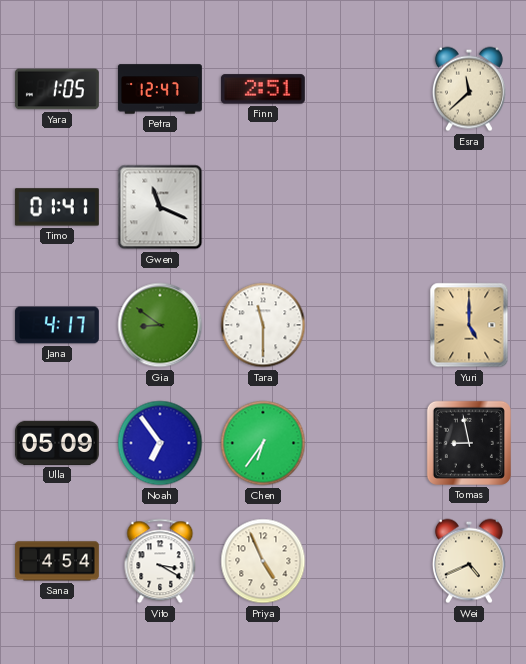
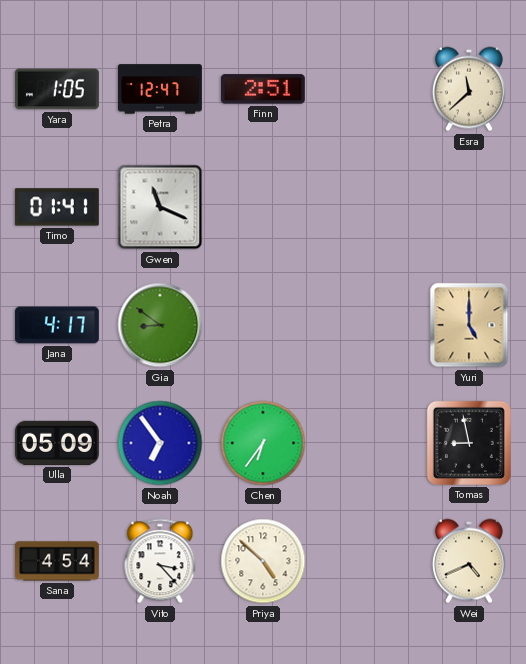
Tara: 11:30 -> none (263, 325)
Vito: 3:20 -> 3:23 (160, 561)
Priya: 4:56 -> 4:52 (263, 561)
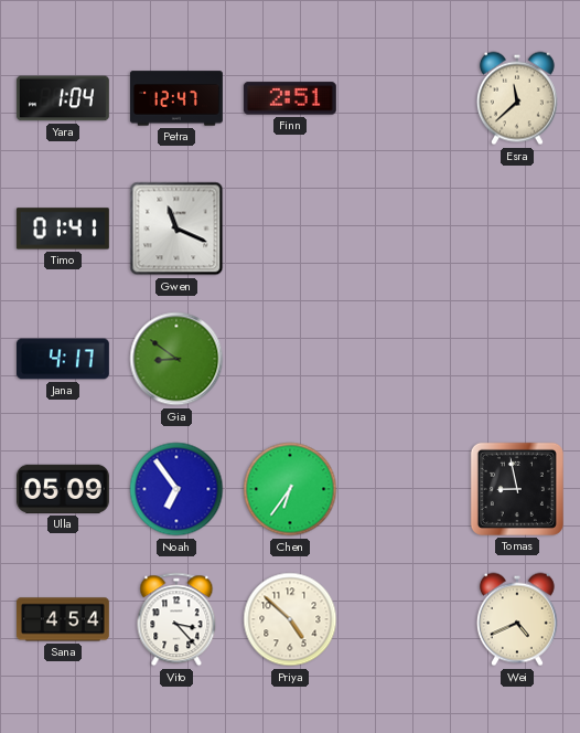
Yara: 1:05 -> 1:04 (63, 98)
Yuri: 5:00 -> none (469, 325)
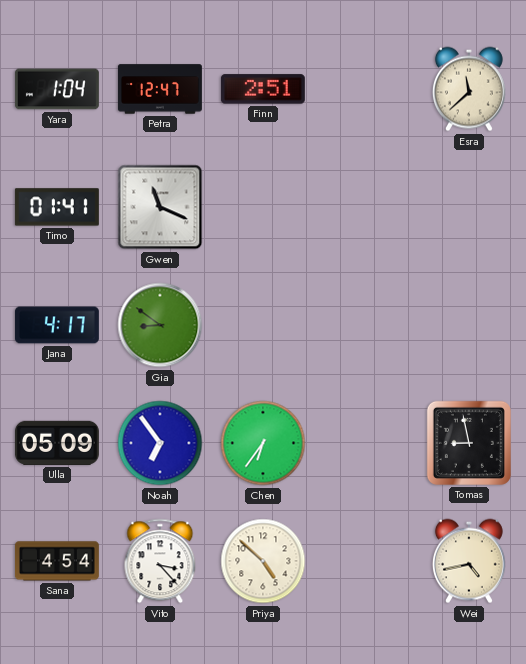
Wei: 4:41 -> 4:43 (469, 561)
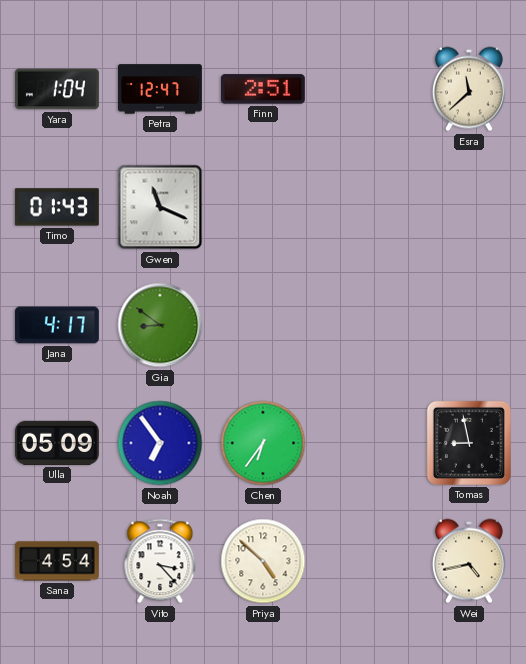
Timo: 01:41 -> 01:43 (57, 207)
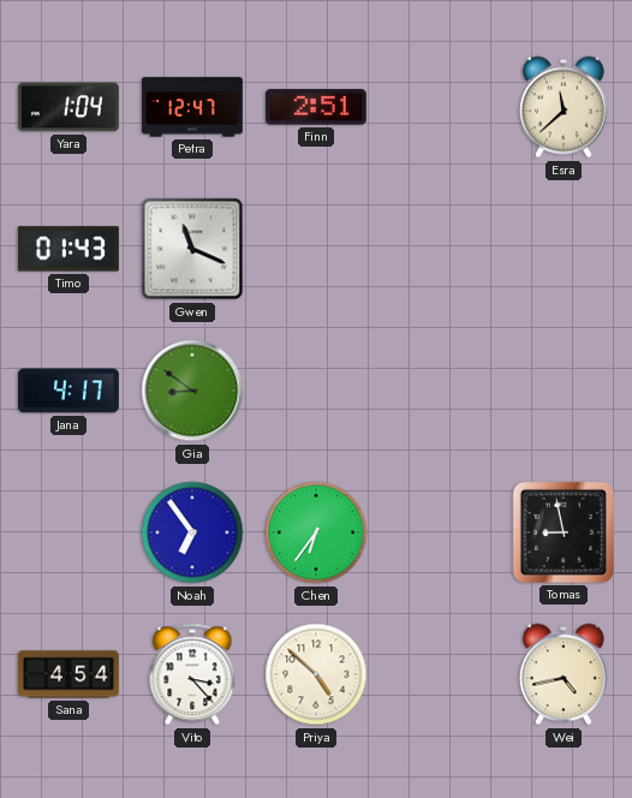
Ulla: 05:09 -> none (57, 443)
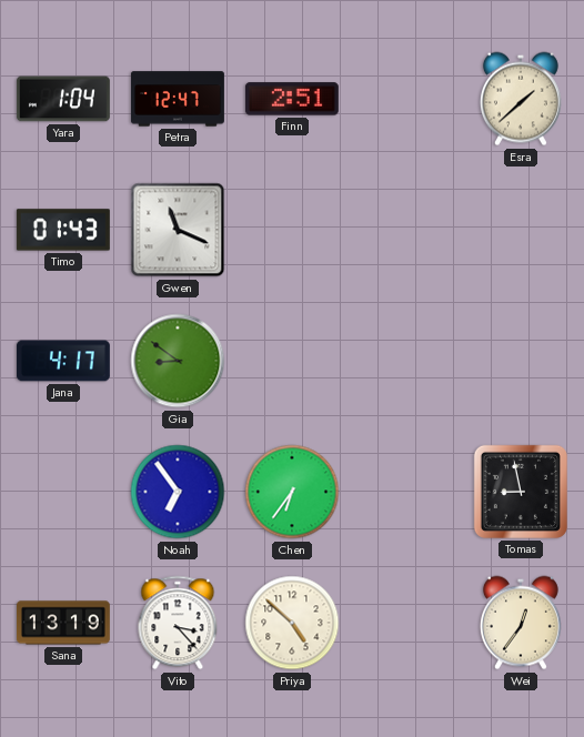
Esra: 11:38 -> 1:38 (521, 99)
Sana: 4:54 -> 13:19 (63, 623)
Wei: 4:43 -> 12:36 (521, 623)
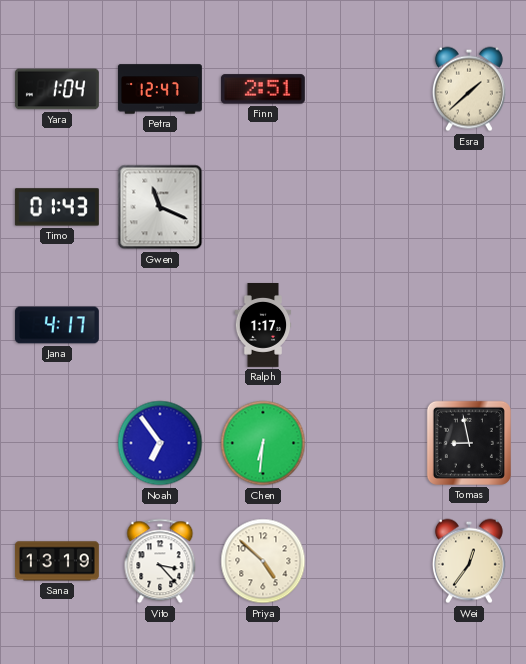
Gia: 8:51 -> none (178, 361)
Ralph: none -> 1:17 (263, 326)
Chen: 6:36 -> 6:31 (263, 443)
